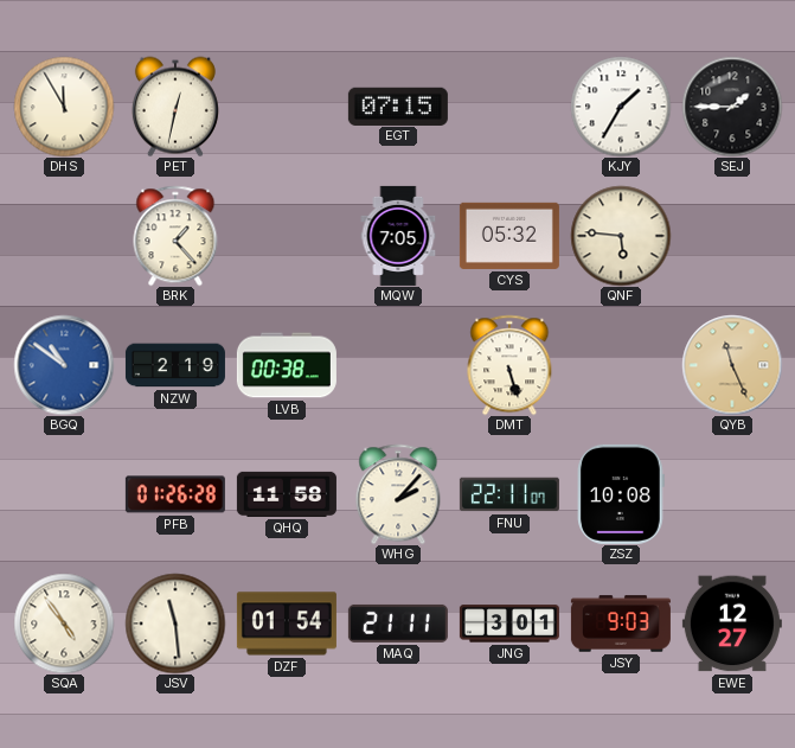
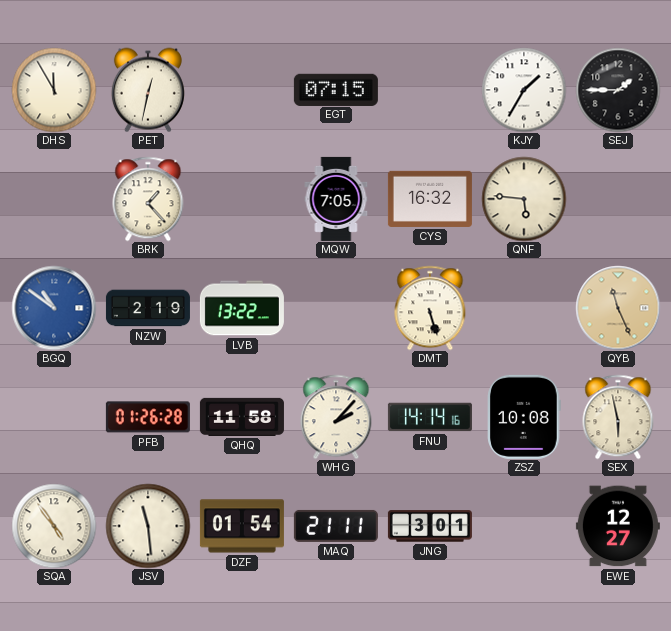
CYS: 05:32 -> 16:32 (430, 199)
LVB: 00:38 -> 13:22 (242, 308)
FNU: 22:11 -> 14:14 (430, 417)
SEX: none -> 5:58 (618, 417)
JSY: 9:03 -> none (621, 624)
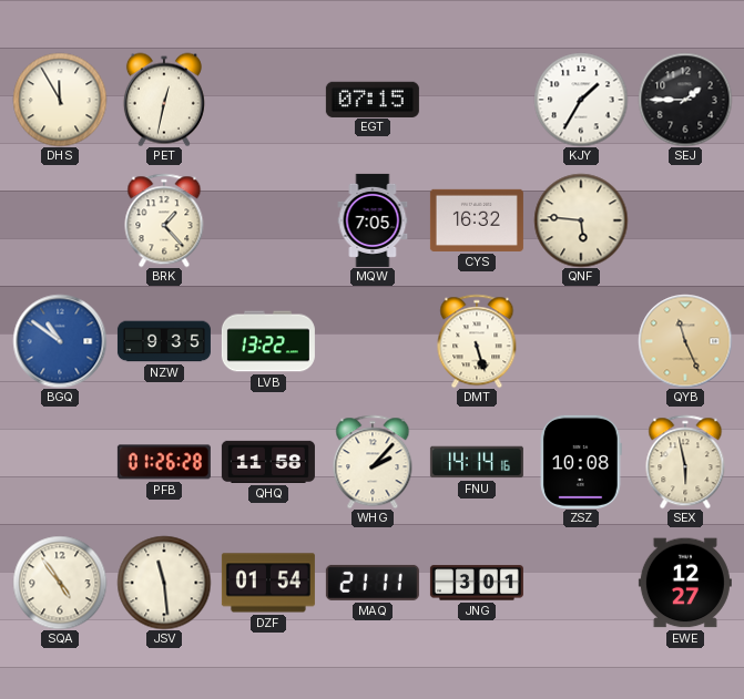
NZW: 2:19 -> 9:35 (164, 341)
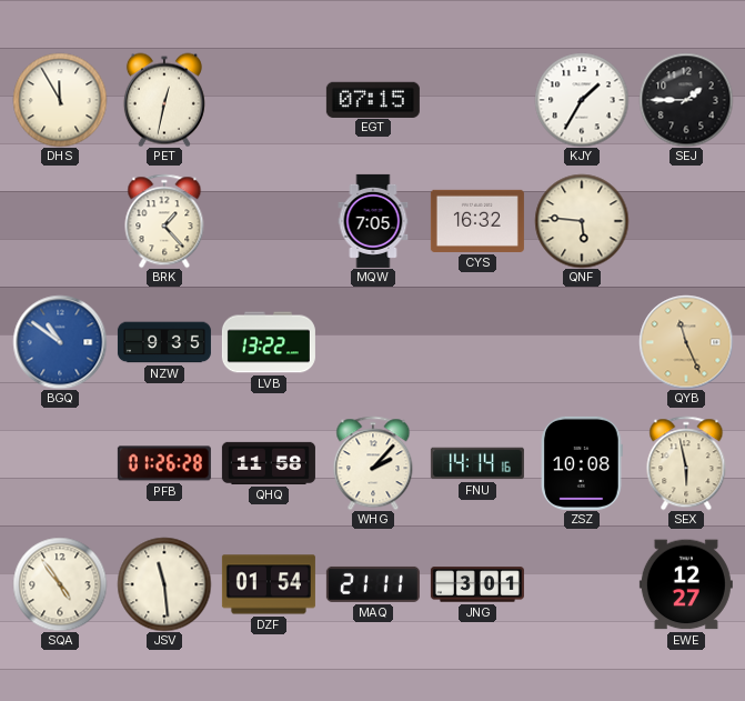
DMT: 5:27 -> none (477, 341)
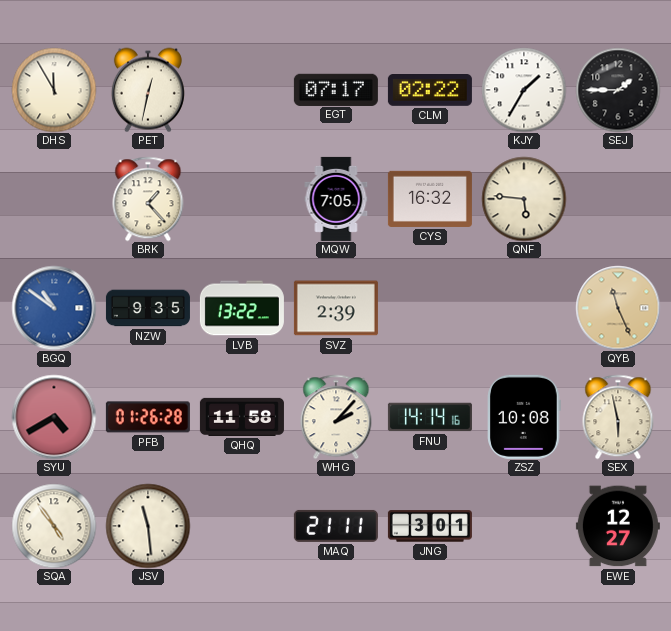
EGT: 07:15 -> 07:17 (336, 89)
CLM: none -> 02:22 (430, 91)
SVZ: none -> 2:39 (336, 308)
SYU: none -> 4:40 (54, 417)
DZF: 01:54 -> none (269, 584)
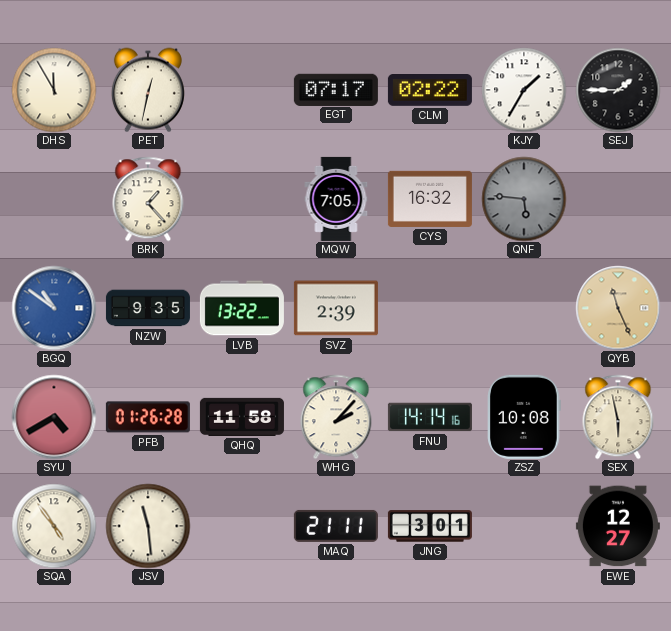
QNF dial: cream -> grey (524, 199)
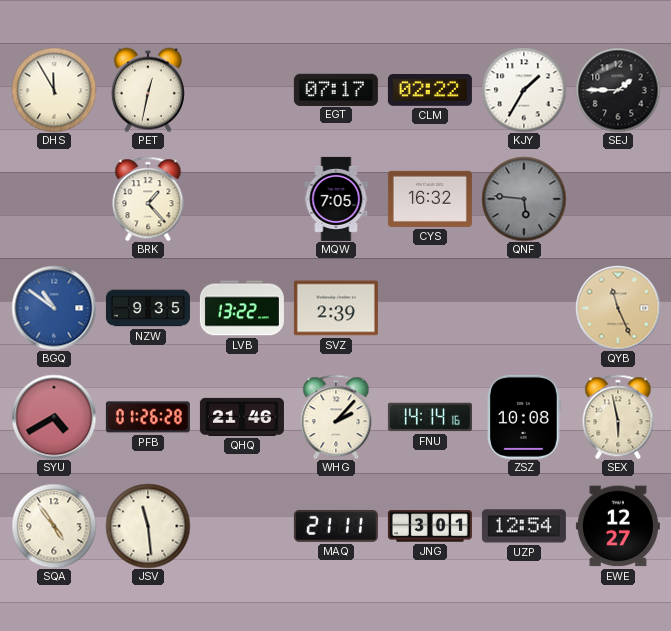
QHQ: 11:58 -> 21:46 (242, 417)
UZP: none -> 12:54 (524, 526)
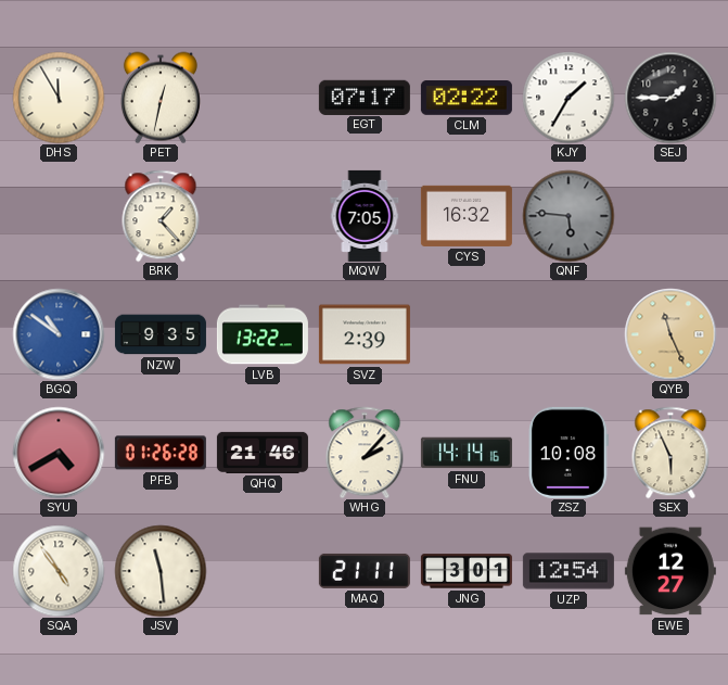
SEX: 5:58 -> 5:56 (670, 453)
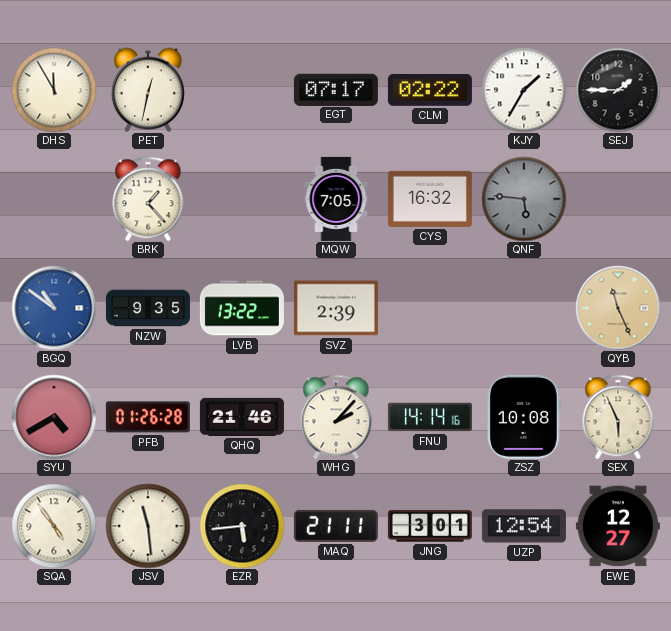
EZR: none -> 5:44 (242, 526)
